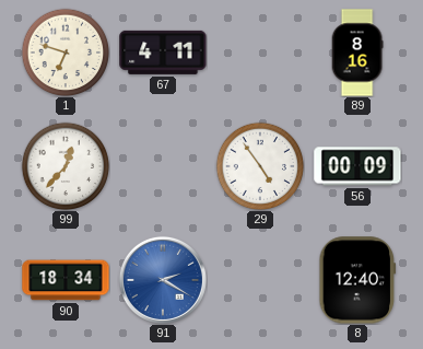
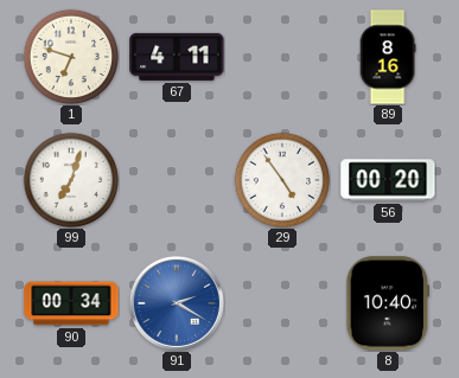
99: 12:37 -> 7:03 (71, 180)
56: 00:09 -> 00:20 (388, 180)
90: 18:34 -> 00:34 (71, 303)
8: 12:40 -> 10:40 (388, 303)
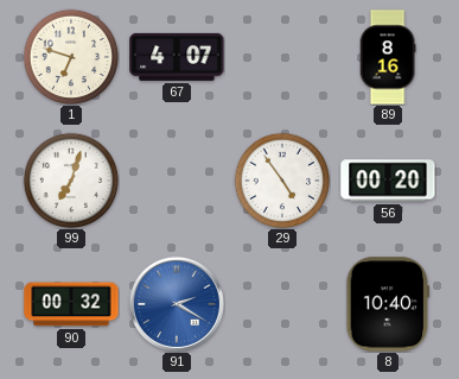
67: 4:11 -> 4:07 (177, 57)
90: 00:34 -> 00:32 (71, 304)
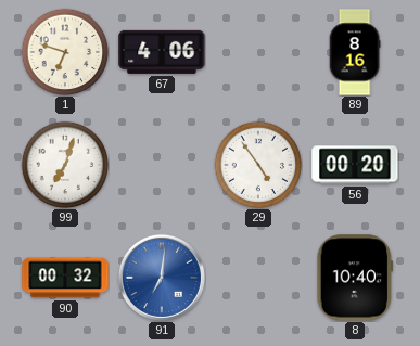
67: 4:07 -> 4:06 (162, 52)
91: 2:20 -> 7:01 (162, 278)
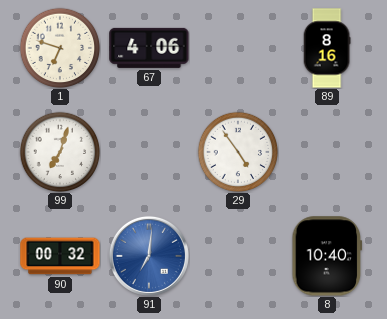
56: 00:20 -> none (355, 165)
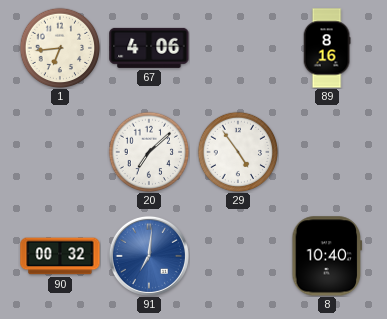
1: 6:48 -> 6:44 (60, 48)
99: 7:03 -> none (60, 152)
20: none -> 7:08 (149, 152)
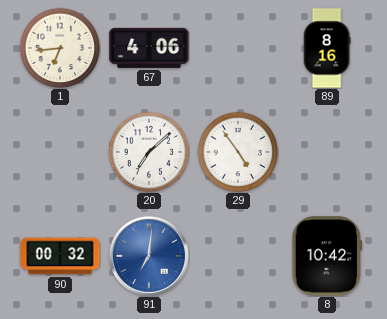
8: 10:40 -> 10:42 (327, 256)
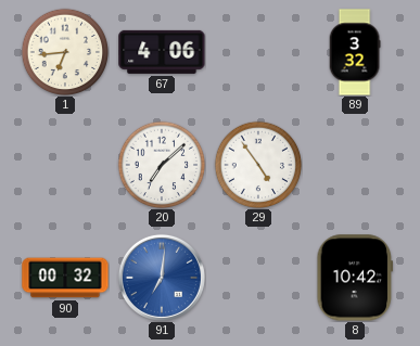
89: 8:16 -> 3:32 (355, 52)
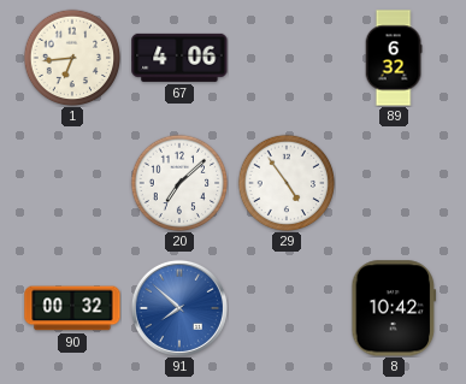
89: 3:32 -> 6:32 (394, 58)
91: 7:01 -> 7:52 (179, 308)
